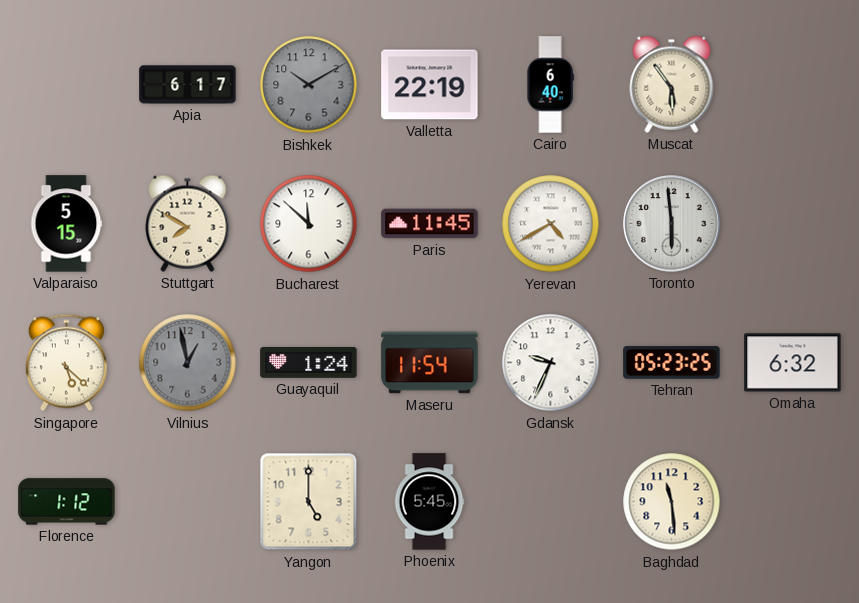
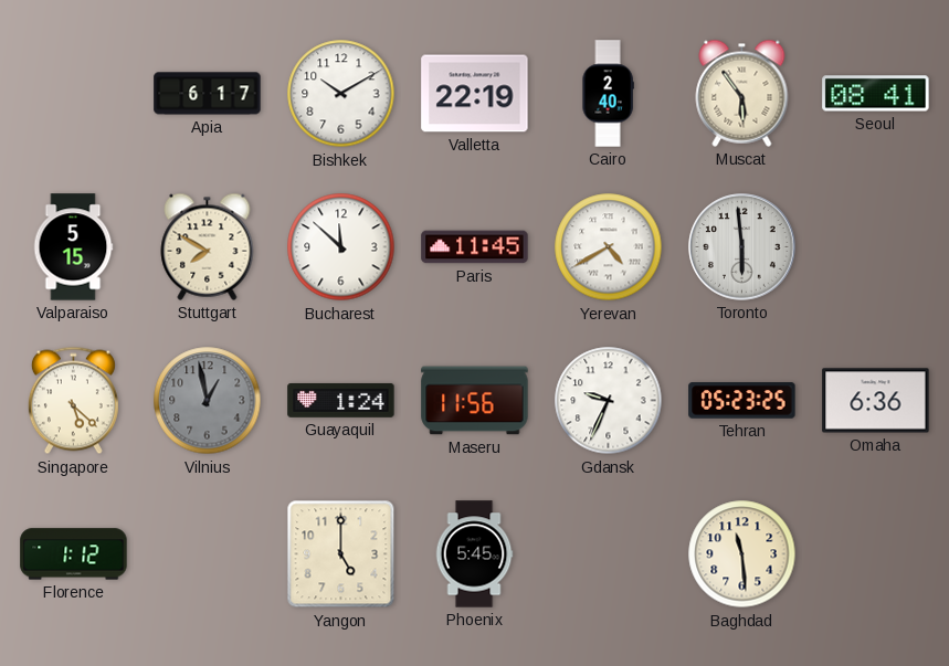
Bishkek dial: grey -> white (341, 94)
Cairo: 6:40 -> 2:40 (608, 94)
Seoul: none -> 08:41 (876, 94)
Maseru: 11:54 -> 11:56 (475, 401)
Omaha: 6:32 -> 6:36 (876, 401)
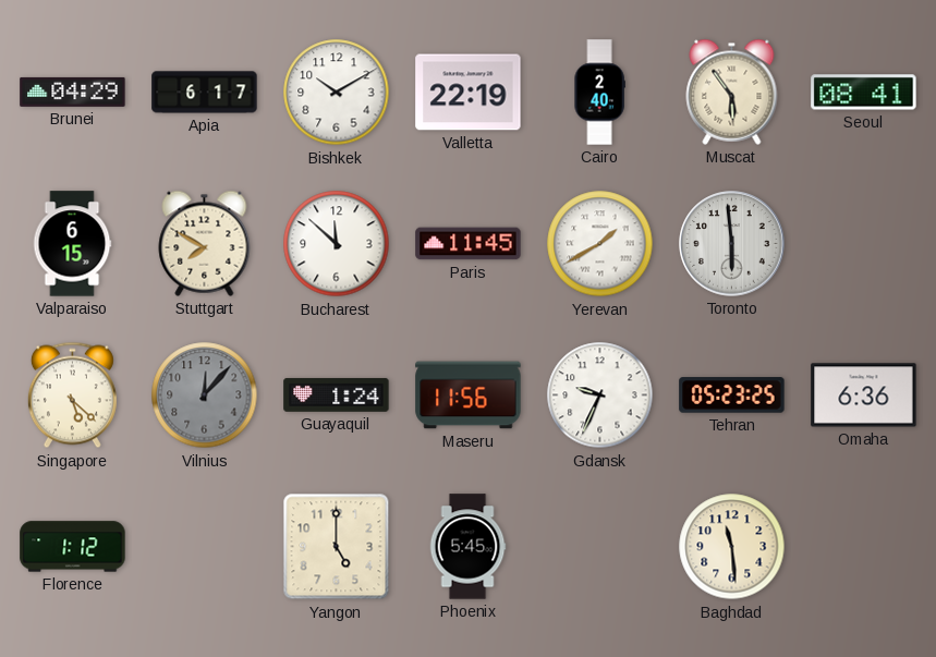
Brunei: none -> 04:29 (73, 92)
Valparaiso: 5:15 -> 6:15 (72, 244)
Yerevan: 4:40 -> 1:40 (600, 244)
Vilnius: 12:58 -> 12:07 (205, 396)
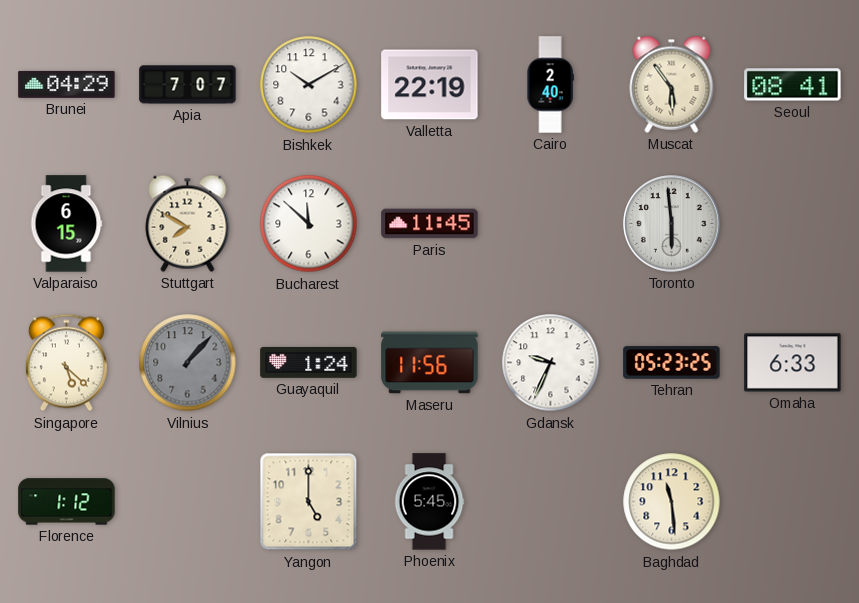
Apia: 6:17 -> 7:07 (188, 85)
Yerevan: 1:40 -> none (600, 244)
Vilnius: 12:07 -> 1:07 (188, 363)
Omaha: 6:36 -> 6:33 (793, 363)
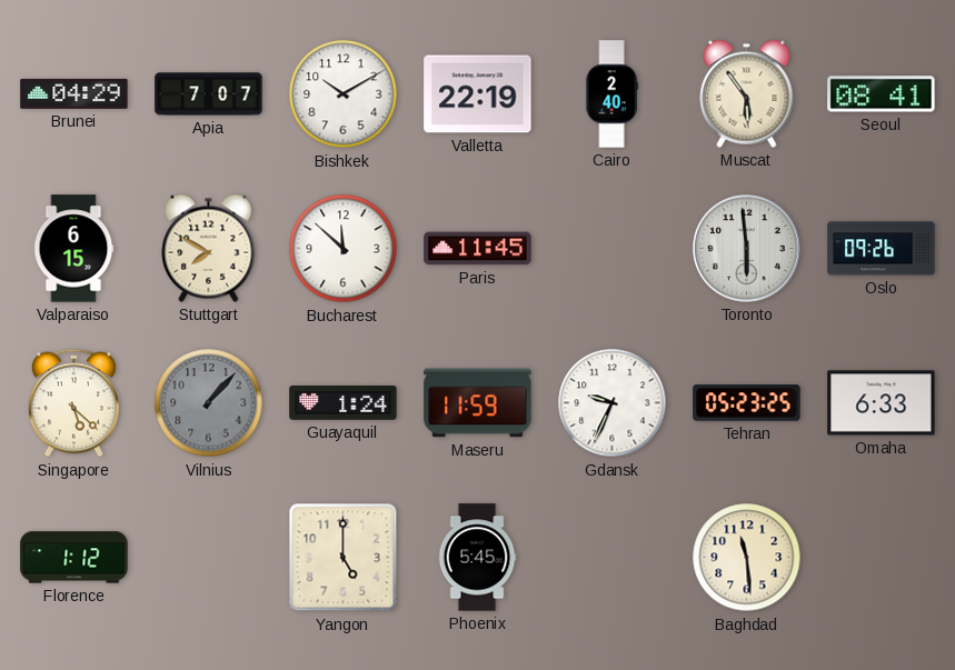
Oslo: none -> 09:26 (882, 249)
Maseru: 11:56 -> 11:59 (478, 403)
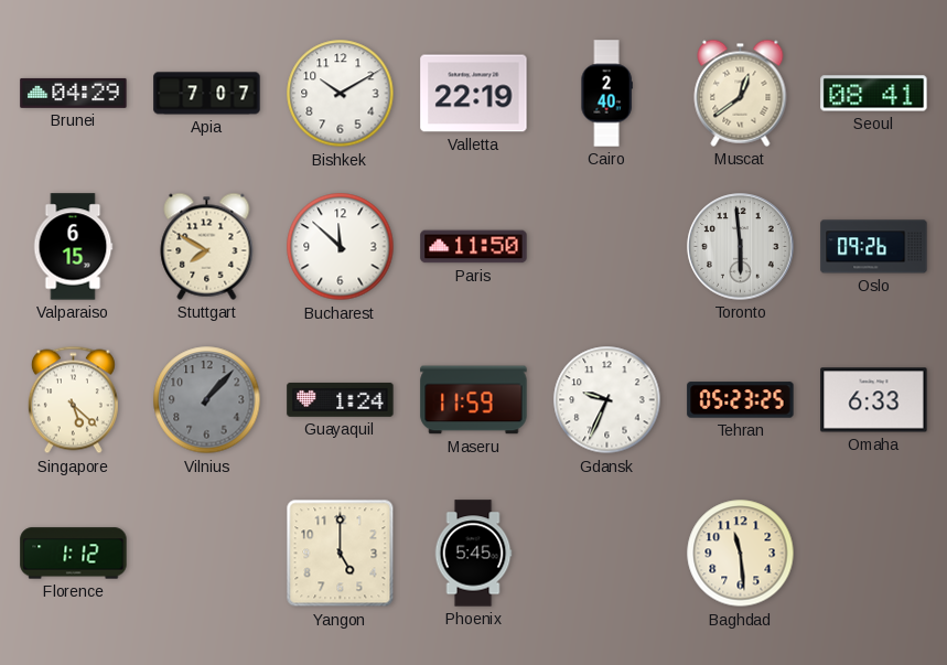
Muscat: 5:54 -> 12:39 (741, 93)
Paris: 11:45 -> 11:50 (474, 247)
